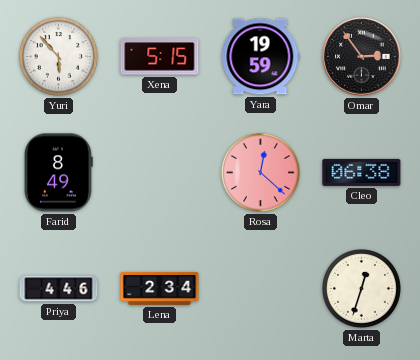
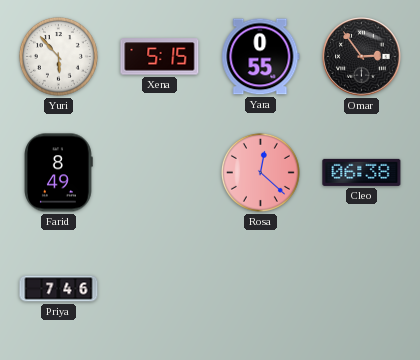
Yara: 19:59 -> 0:55 (261, 57)
Priya: 4:46 -> 7:46 (59, 289)
Lena: 2:34 -> none (160, 288)
Marta: 12:33 -> none (361, 288)
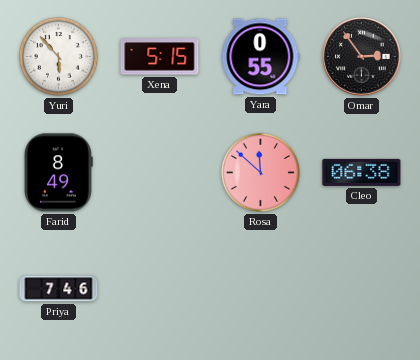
Rosa: 12:22 -> 11:52 (260, 172)
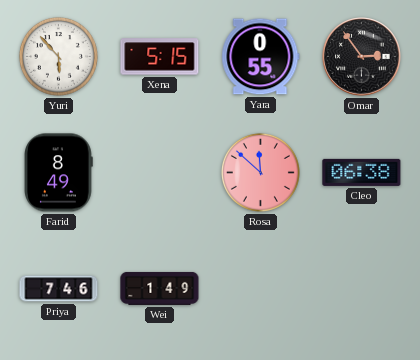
Wei: none -> 1:49 (160, 288)
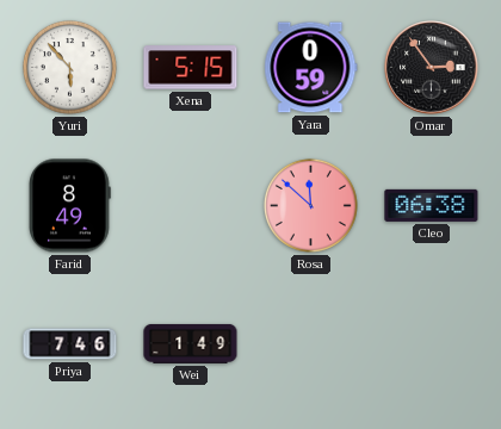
Yara: 0:55 -> 0:59 (311, 68)
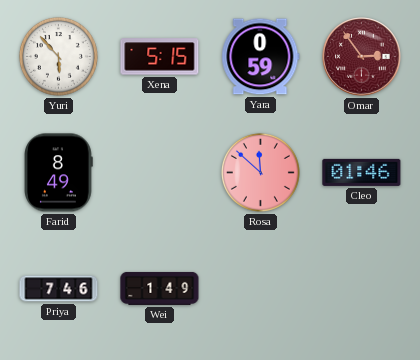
Omar dial: black -> burgundy (362, 57)
Cleo: 06:38 -> 01:46 (362, 172)
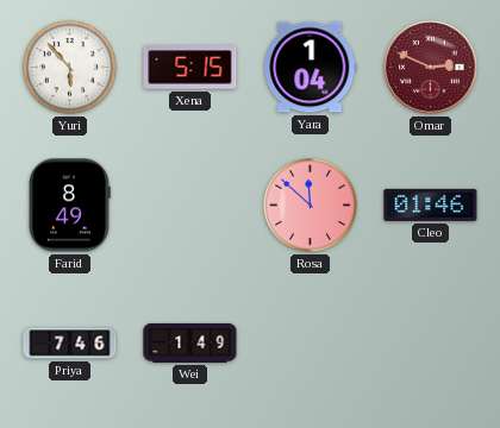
Yara: 0:59 -> 1:04 (311, 68)
Omar: 2:54 -> 2:49 (431, 68)
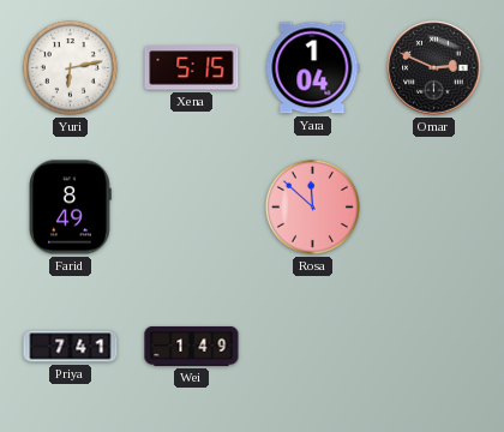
Yuri: 5:53 -> 6:13 (70, 67)
Omar dial: burgundy -> black (434, 68)
Cleo: 01:46 -> none (431, 204)
Priya: 7:46 -> 7:41 (71, 347)
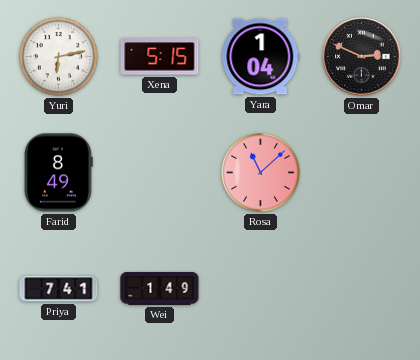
Rosa: 11:52 -> 11:08 (260, 172)
